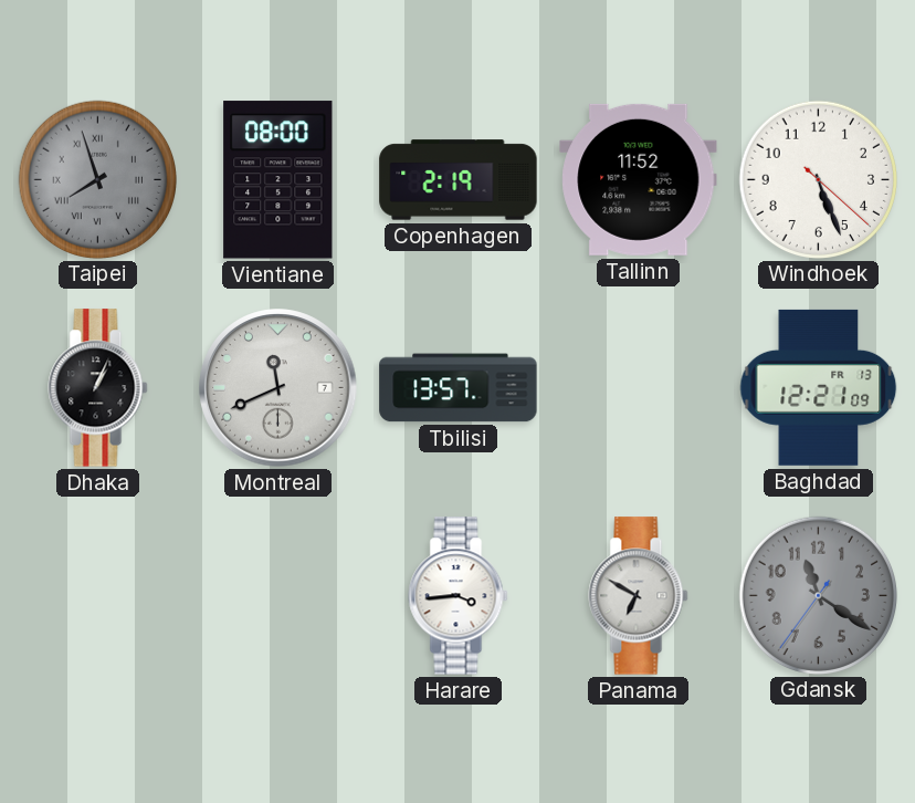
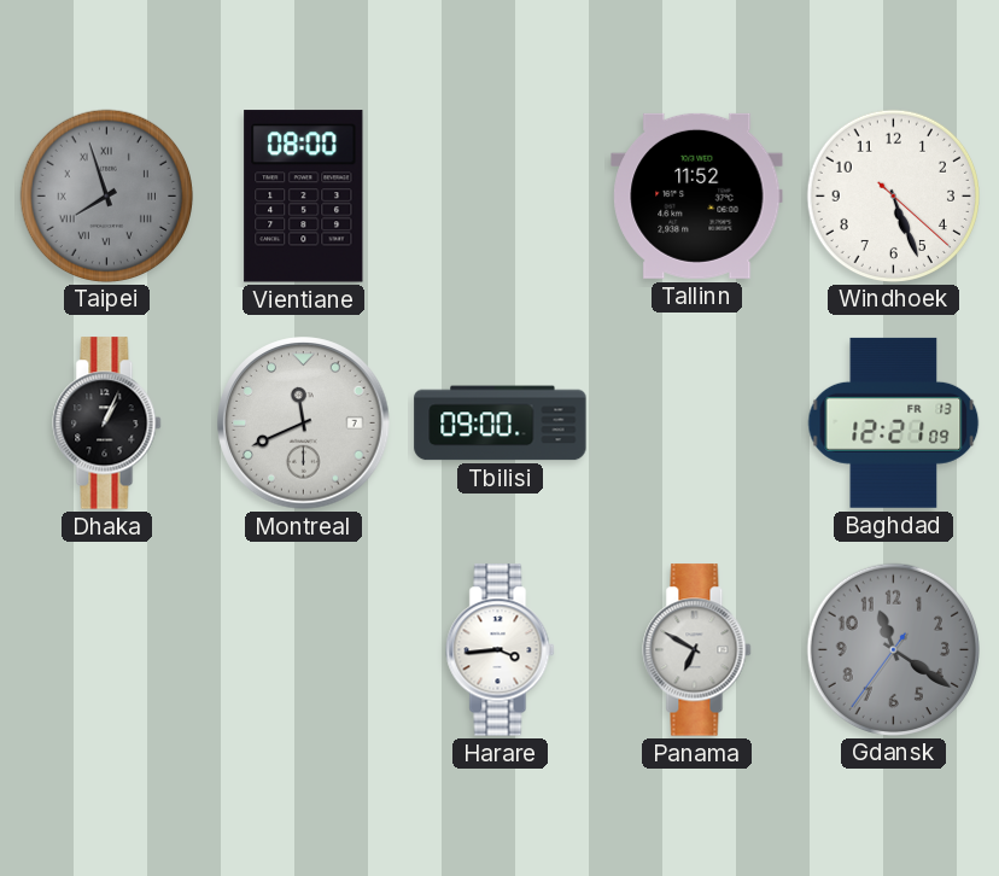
Copenhagen: 2:19 -> none (459, 180)
Tbilisi: 13:57 -> 09:00 (501, 424)
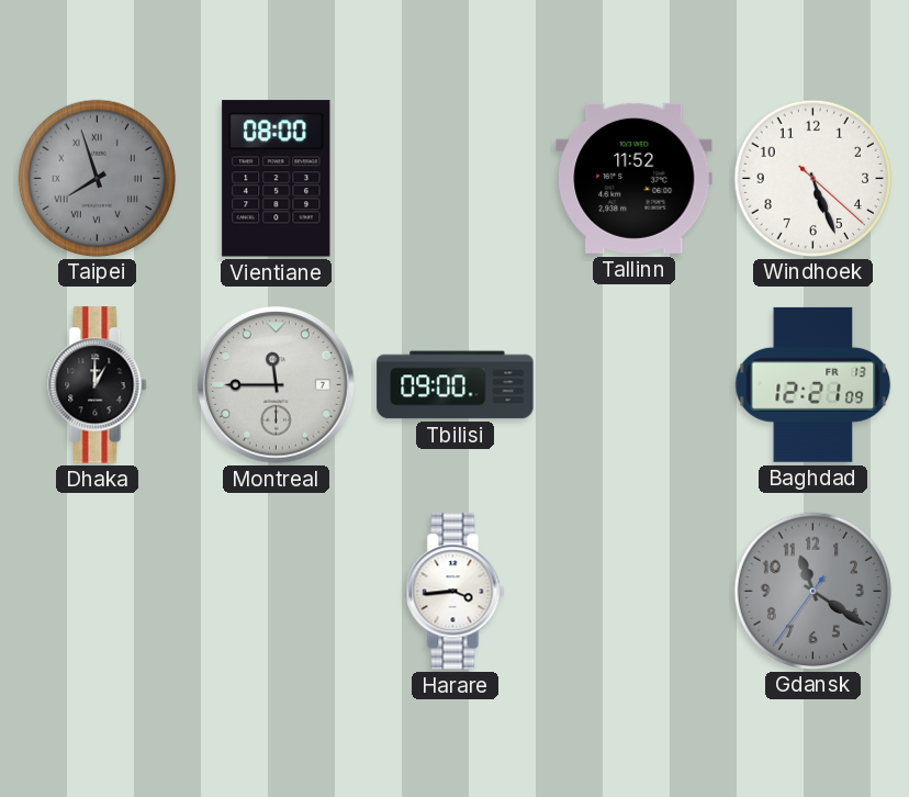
Dhaka: 1:04 -> 1:00 (98, 385)
Montreal: 11:41 -> 11:45 (277, 385)
Panama: 6:50 -> none (697, 650)
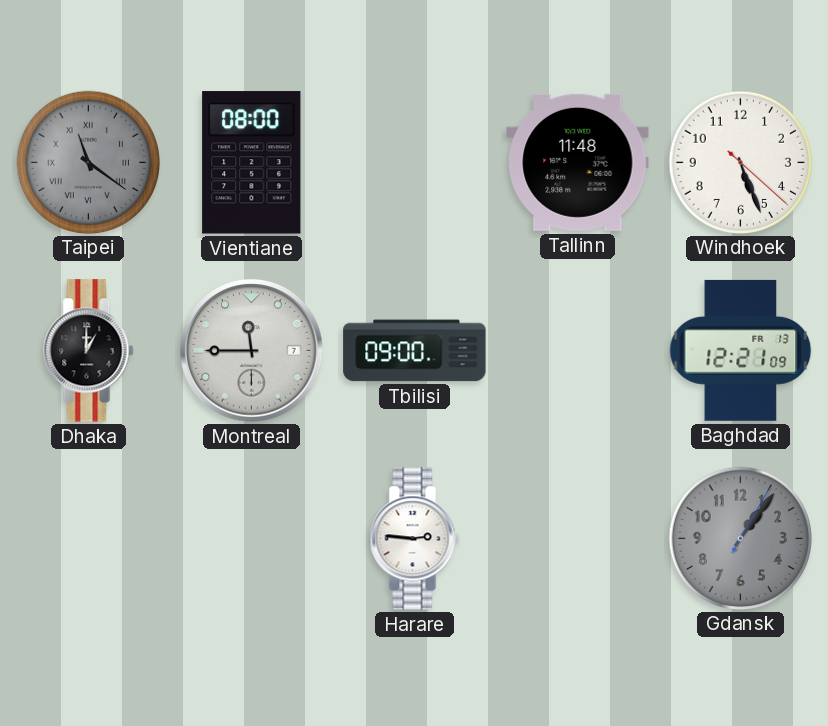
Taipei: 7:57 -> 11:21 (88, 162)
Tallinn: 11:52 -> 11:48 (578, 162)
Harare: 3:44 -> 2:46 (415, 539)
Gdansk: 11:20 -> 1:06 (740, 538)
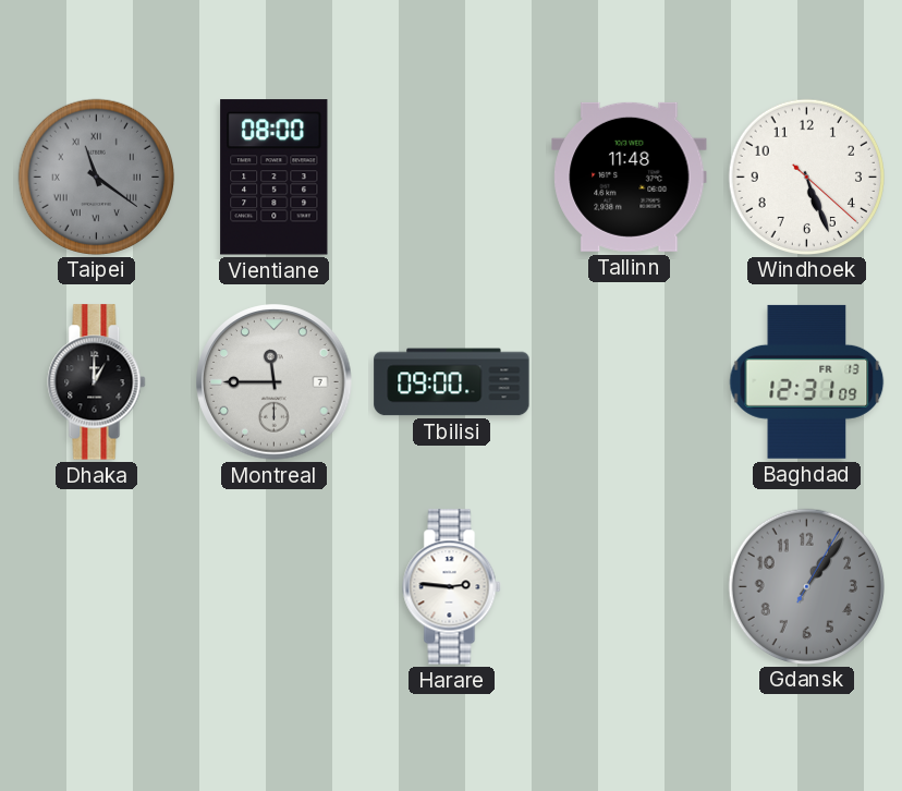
Baghdad: 12:21 -> 12:31 (807, 381)
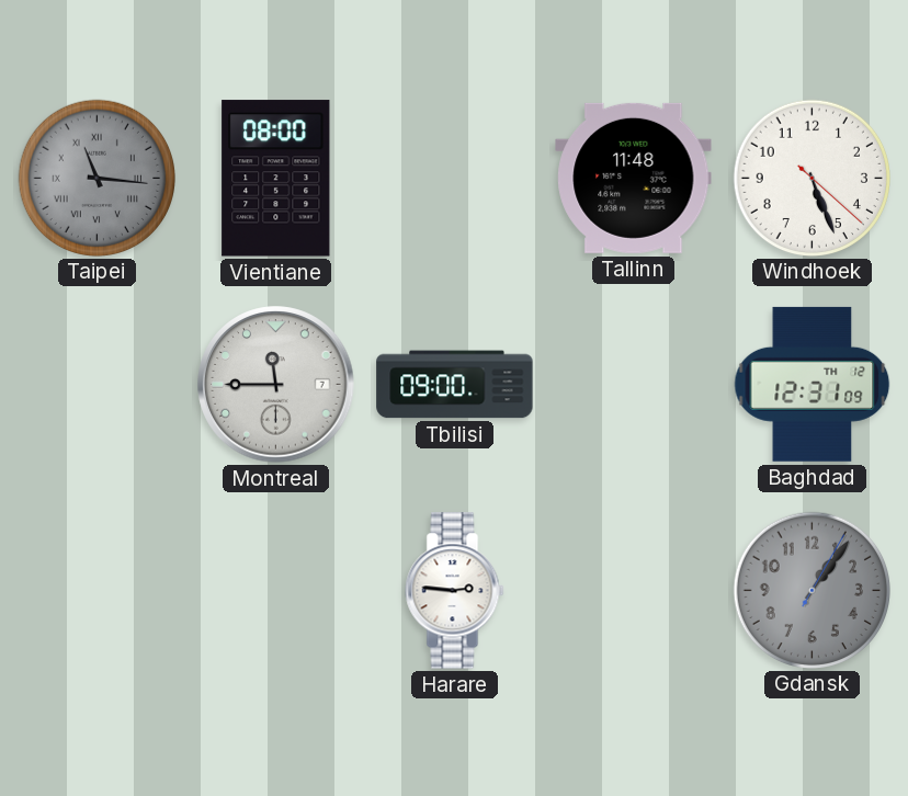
Taipei: 11:21 -> 11:16 (97, 178)
Dhaka: 1:00 -> none (97, 382)
Baghdad date: FR 13 -> TH 12 (813, 384)
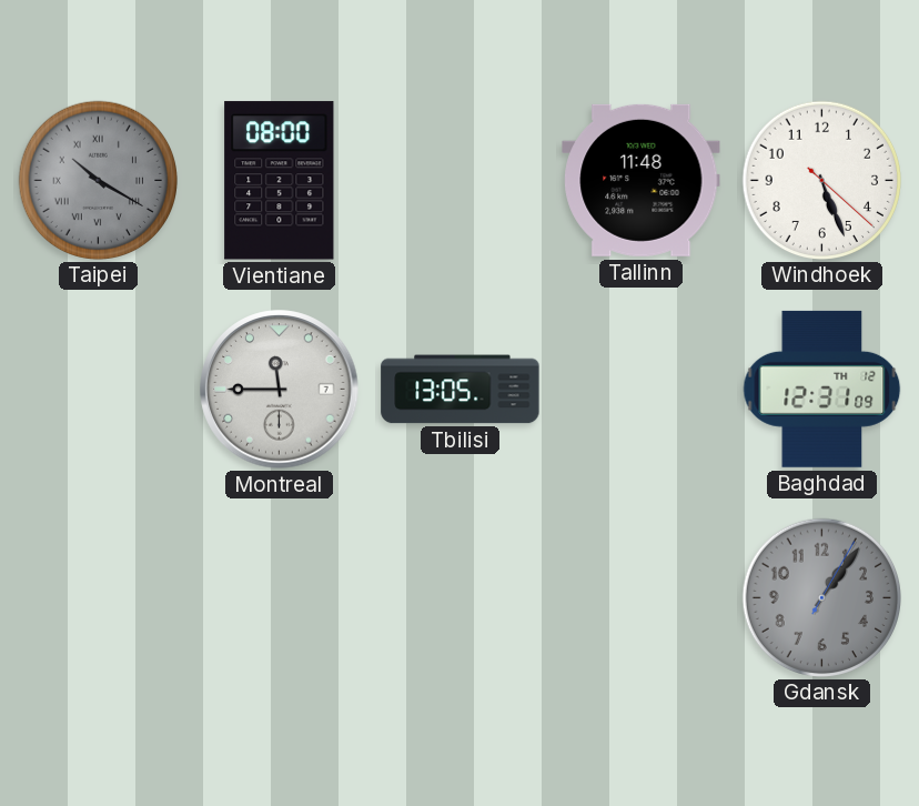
Taipei: 11:16 -> 10:20 (98, 180)
Tbilisi: 09:00 -> 13:05 (461, 390)
Harare: 2:46 -> none (455, 591)
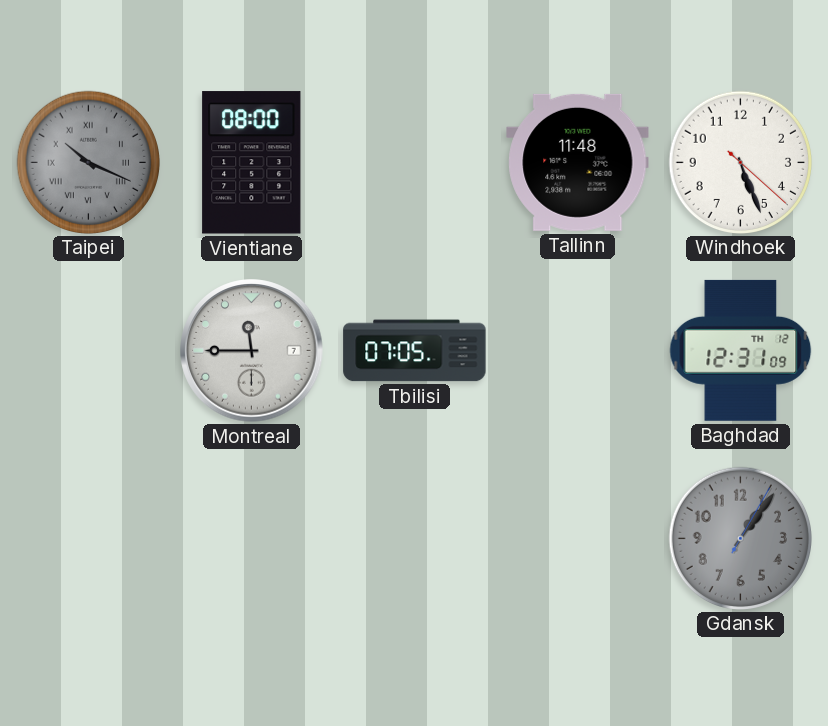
Taipei: 10:20 -> 10:19 (88, 162)
Tbilisi: 13:05 -> 07:05 (415, 351)
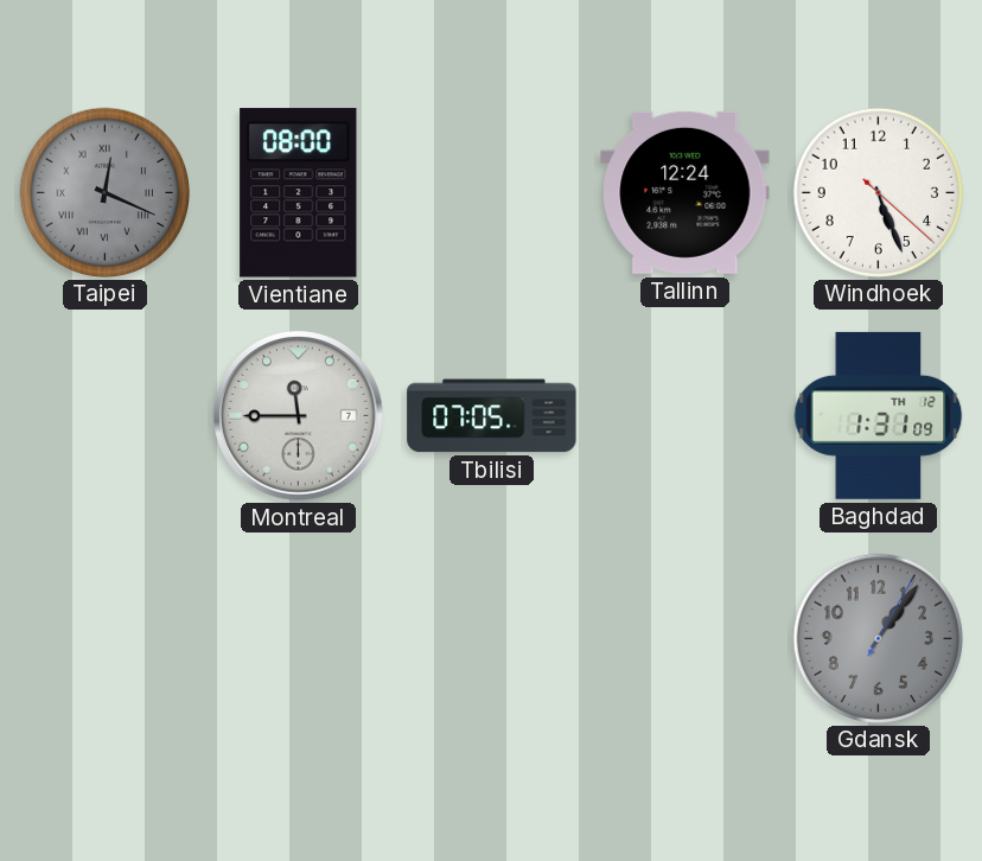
Taipei: 10:19 -> 12:19 (104, 192)
Tallinn: 11:48 -> 12:24 (686, 192)
Baghdad: 12:31 -> 1:31 (879, 415)
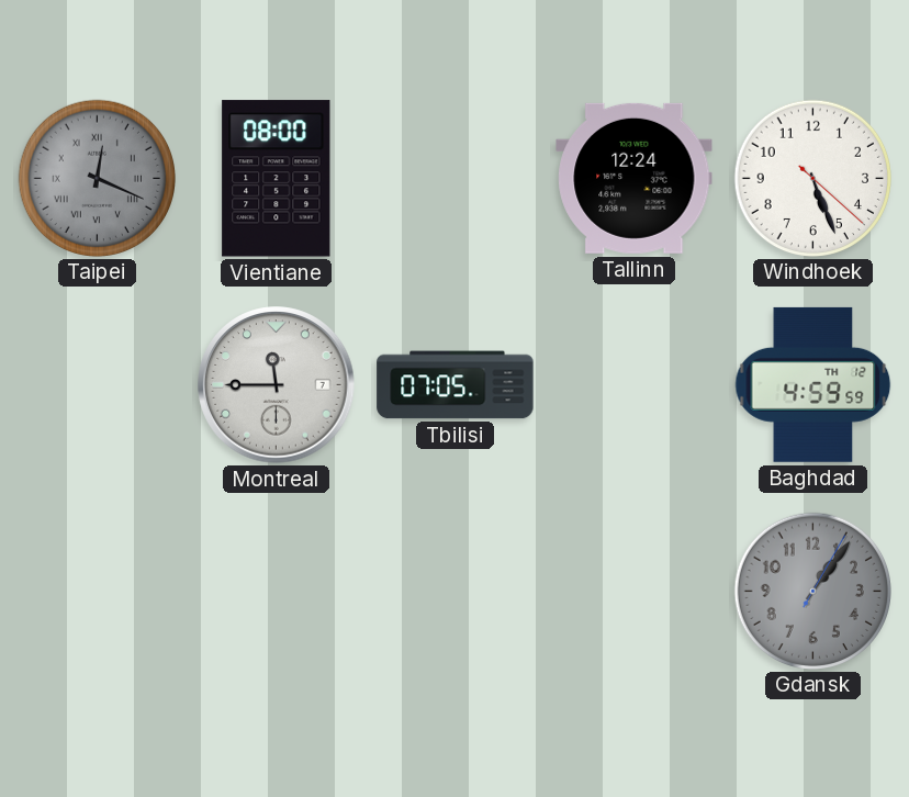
Baghdad: 1:31 -> 4:59 (813, 384)
